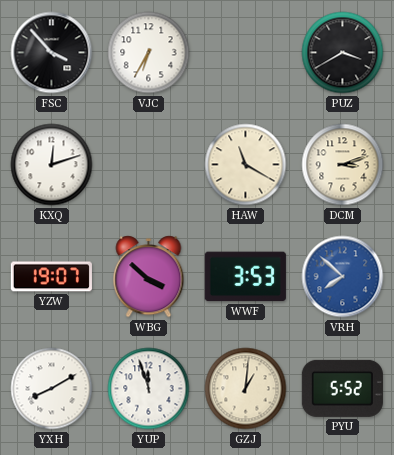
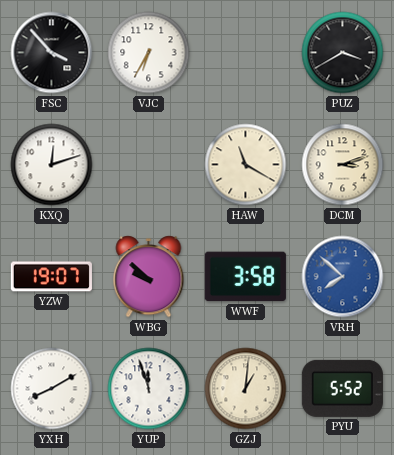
WBG: 3:52 -> 9:52 (149, 277)
WWF: 3:53 -> 3:58 (245, 277)
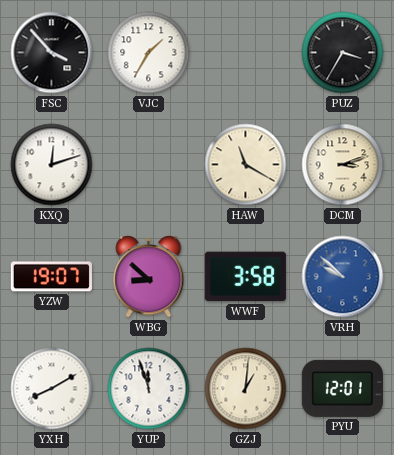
VJC: 6:35 -> 1:35 (149, 53)
PUZ: 3:40 -> 3:35 (343, 53)
WBG: 9:52 -> 8:52 (149, 277)
VRH: 7:52 -> 9:52 (343, 277)
PYU: 5:52 -> 12:01 (342, 388)
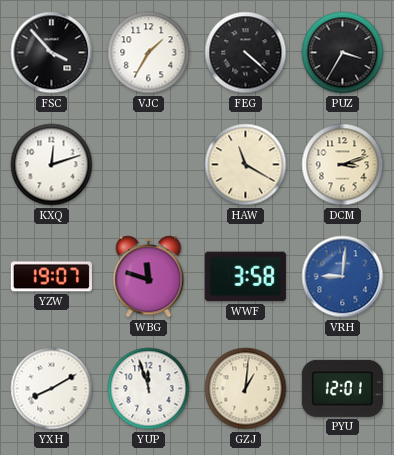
FEG: none -> 4:22 (246, 53)
WBG: 8:52 -> 11:48 (149, 277)
VRH: 9:52 -> 9:01 (343, 277)
